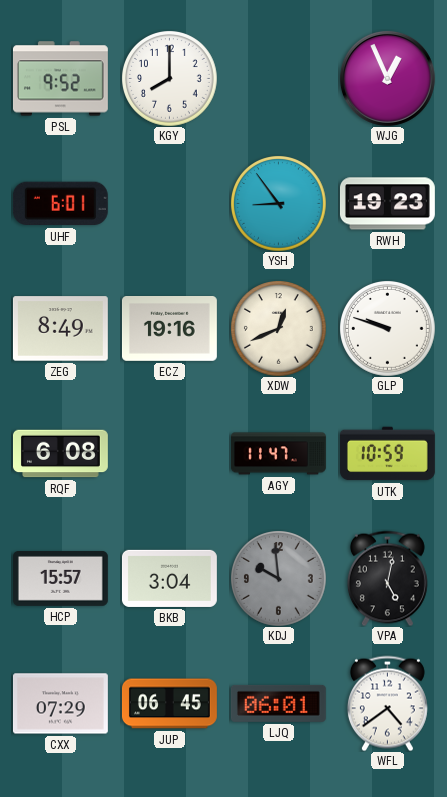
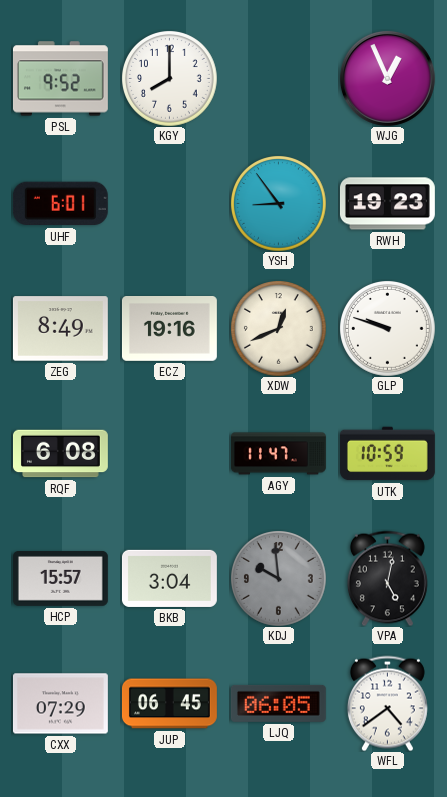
LJQ: 06:01 -> 06:05 (278, 703)
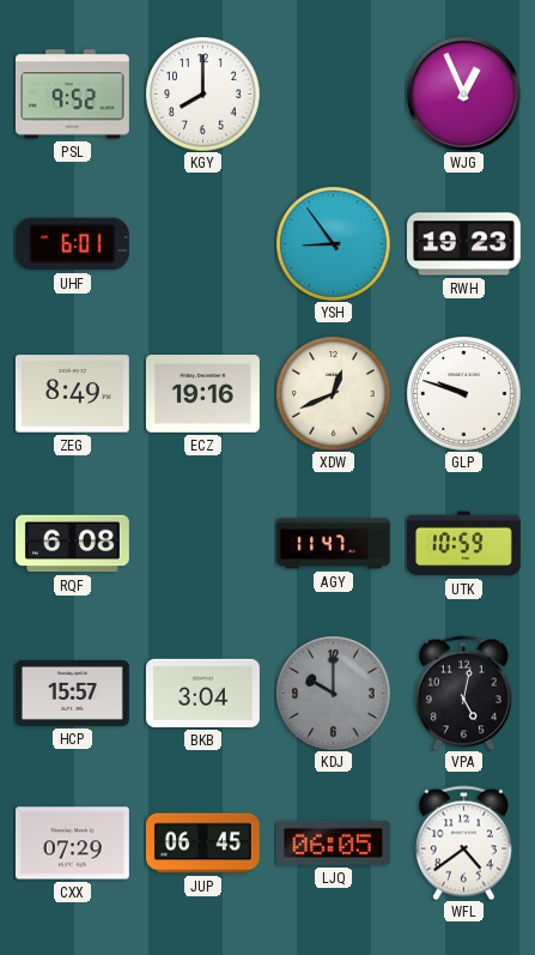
KDJ: 9:59 -> 10:00 (334, 694)
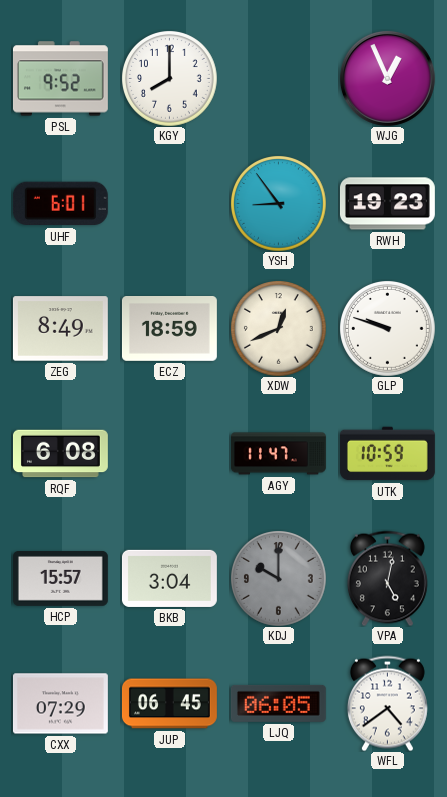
ECZ: 19:16 -> 18:59 (169, 329)
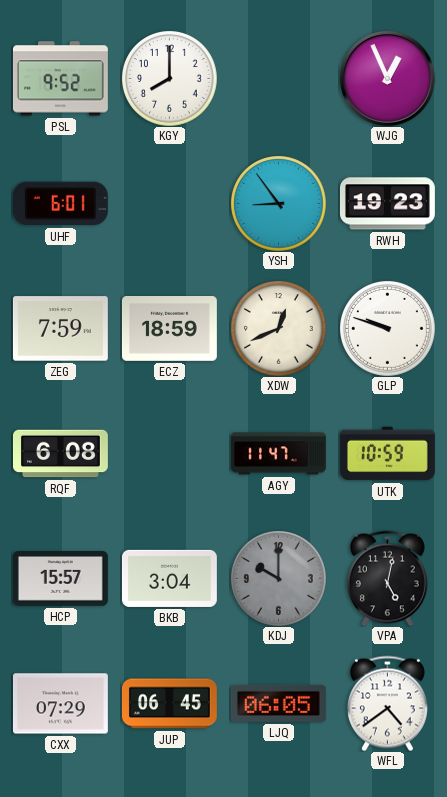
ZEG: 8:49 -> 7:59 (60, 329)
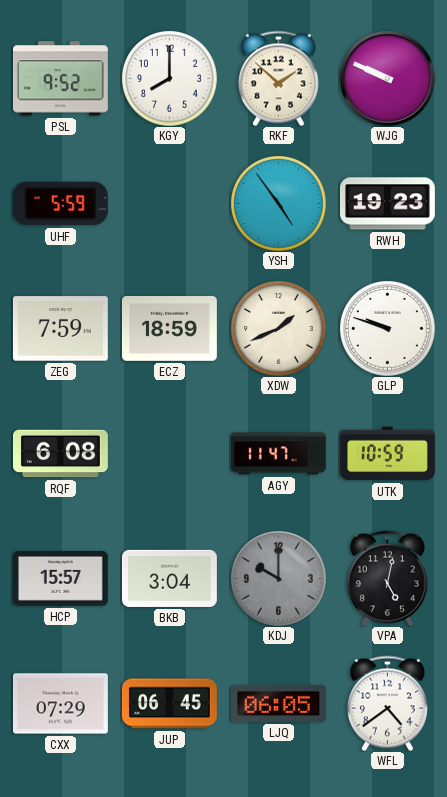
RKF: none -> 1:52 (278, 78)
WJG: 12:56 -> 9:49 (387, 78)
UHF: 6:01 -> 5:59 (60, 204)
YSH: 8:54 -> 4:54 (279, 204)
XDW: 12:41 -> 1:41 (279, 329)
